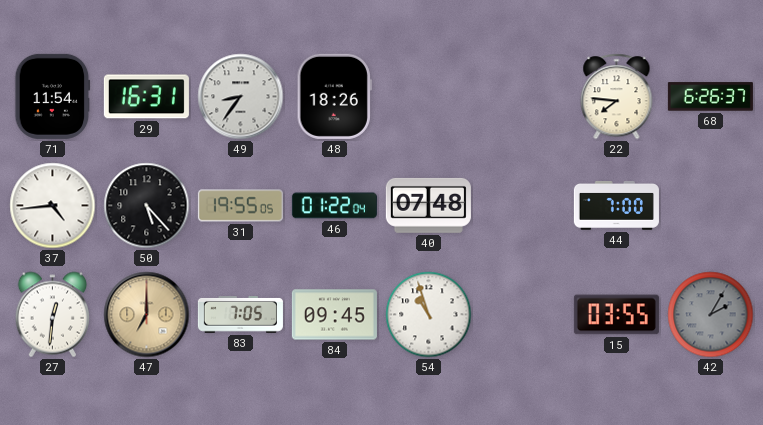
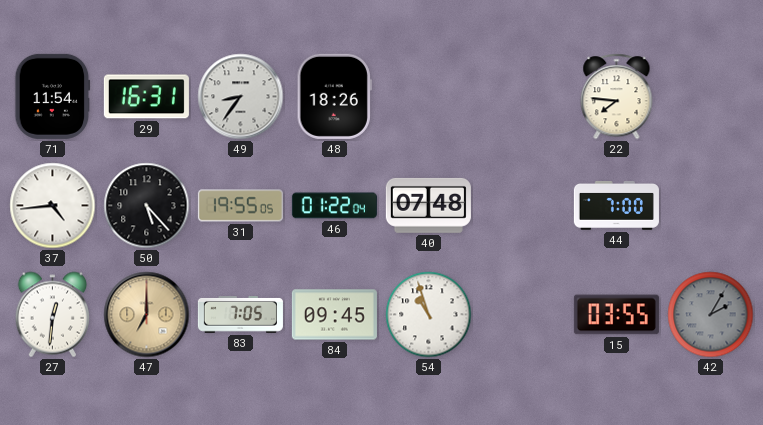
68: 6:26 -> none (710, 97)
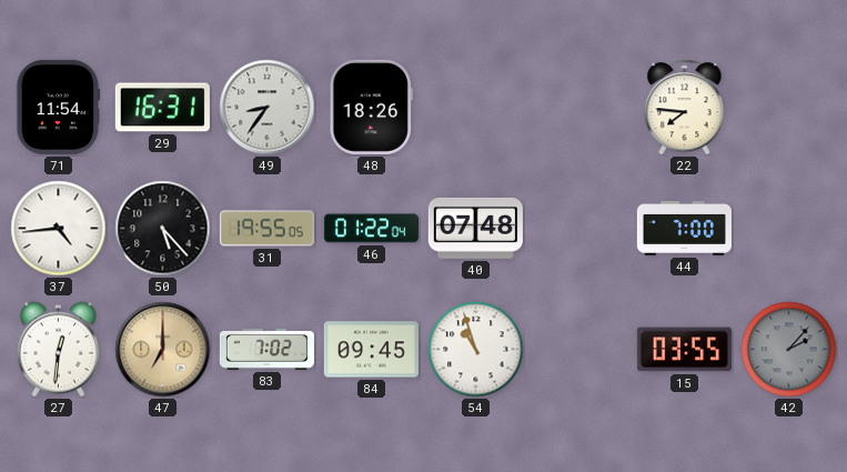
83: 7:05 -> 7:02 (266, 350)
42: 2:05 -> 2:07 (789, 350)
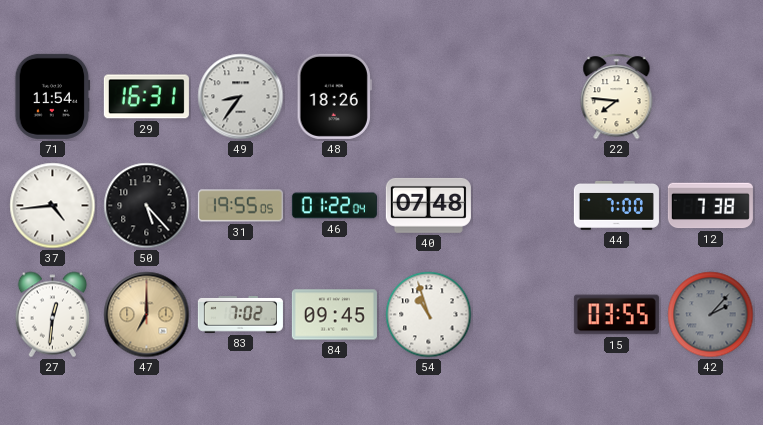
12: none -> 7:38 (710, 206)
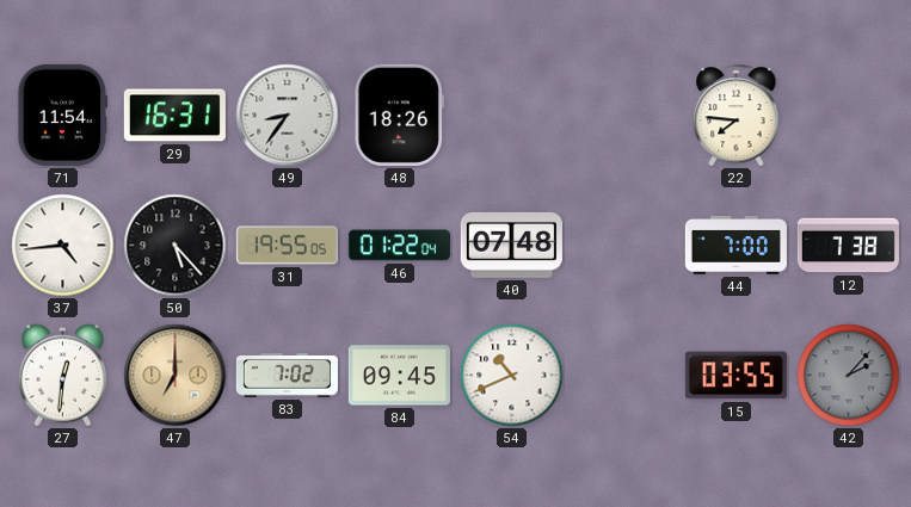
54: 10:57 -> 10:41 (512, 376)
